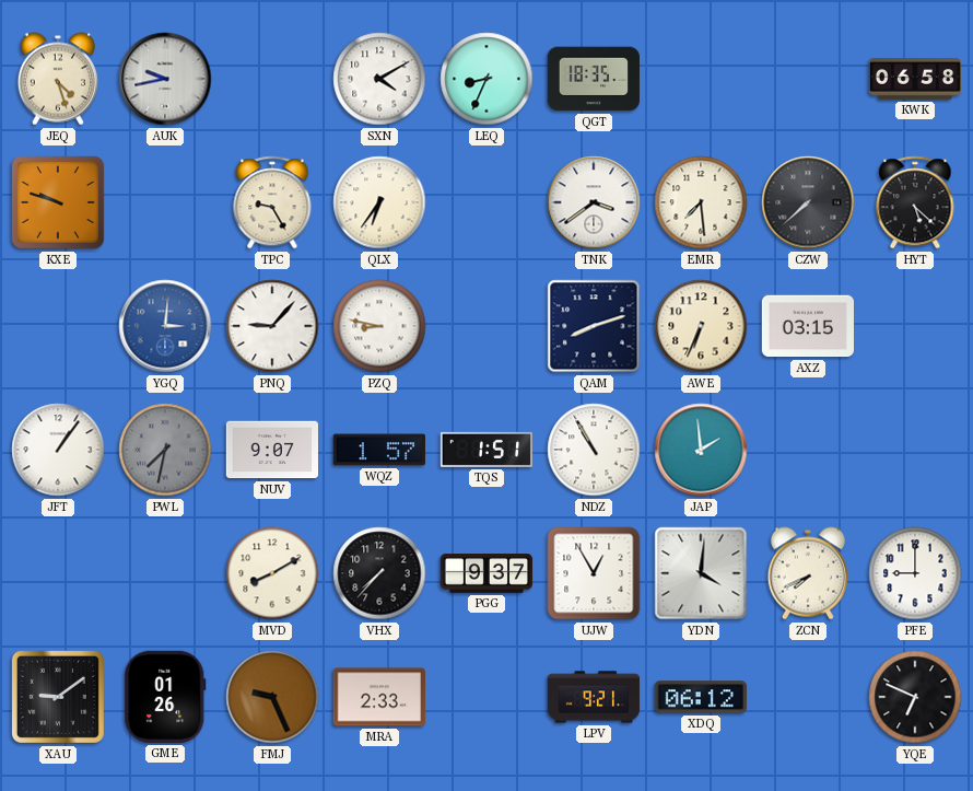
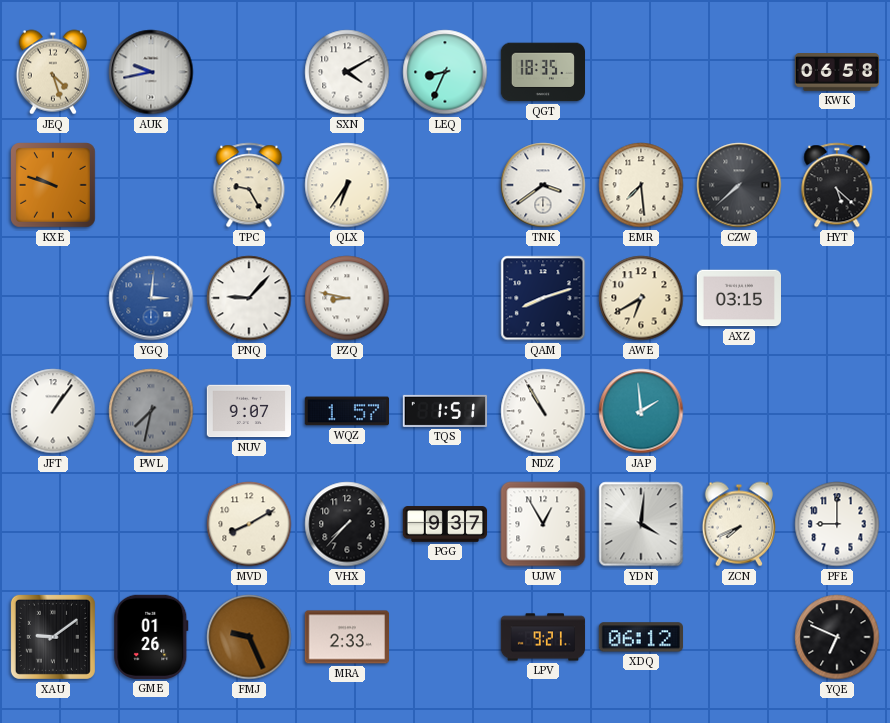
AWE: 6:34 -> 6:40 (641, 298)
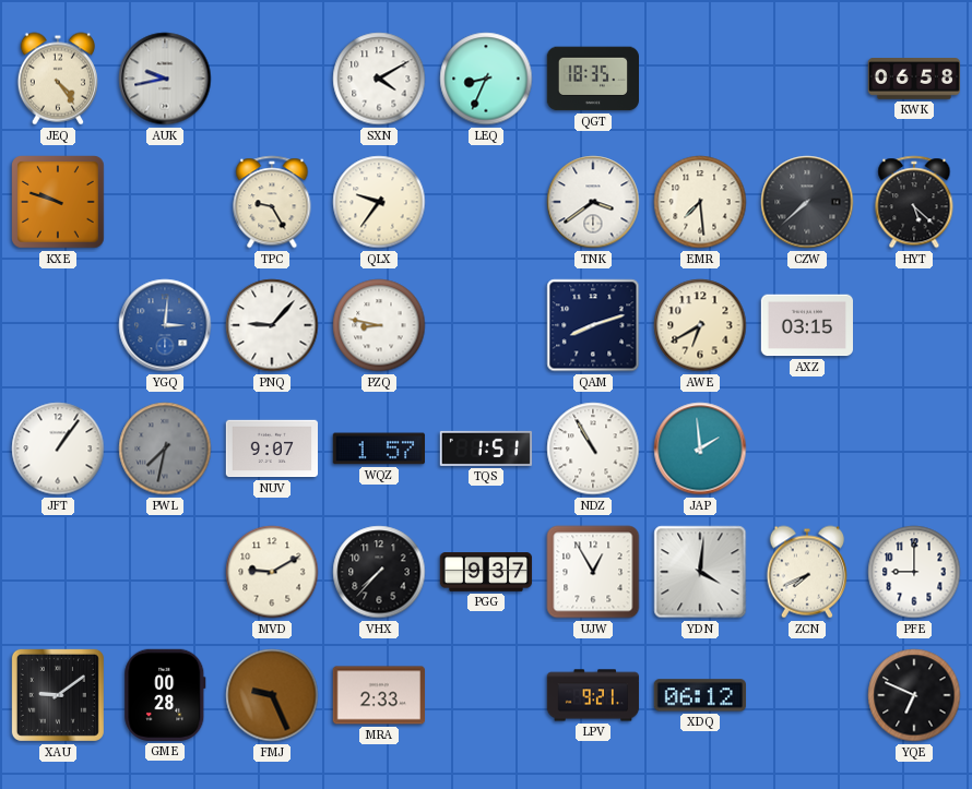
JEQ: 4:27 -> 4:24 (57, 79)
QLX: 6:36 -> 9:36 (379, 202)
MVD: 8:10 -> 9:10 (272, 572)
GME: 01:26 -> 00:28 (165, 695)
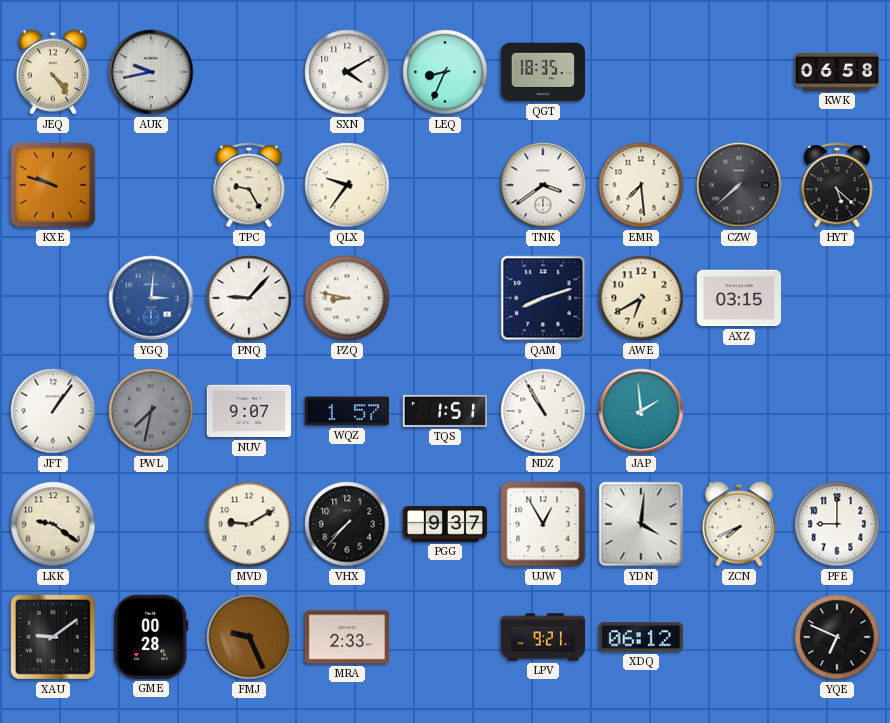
LKK: none -> 9:21 (53, 524)
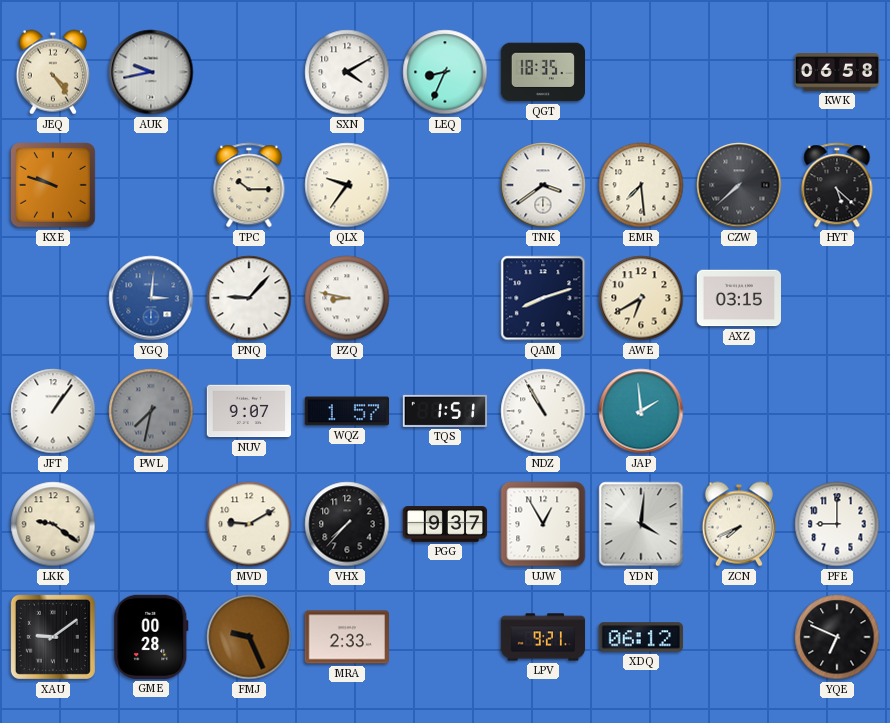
TPC: 9:25 -> 10:15 (249, 185)
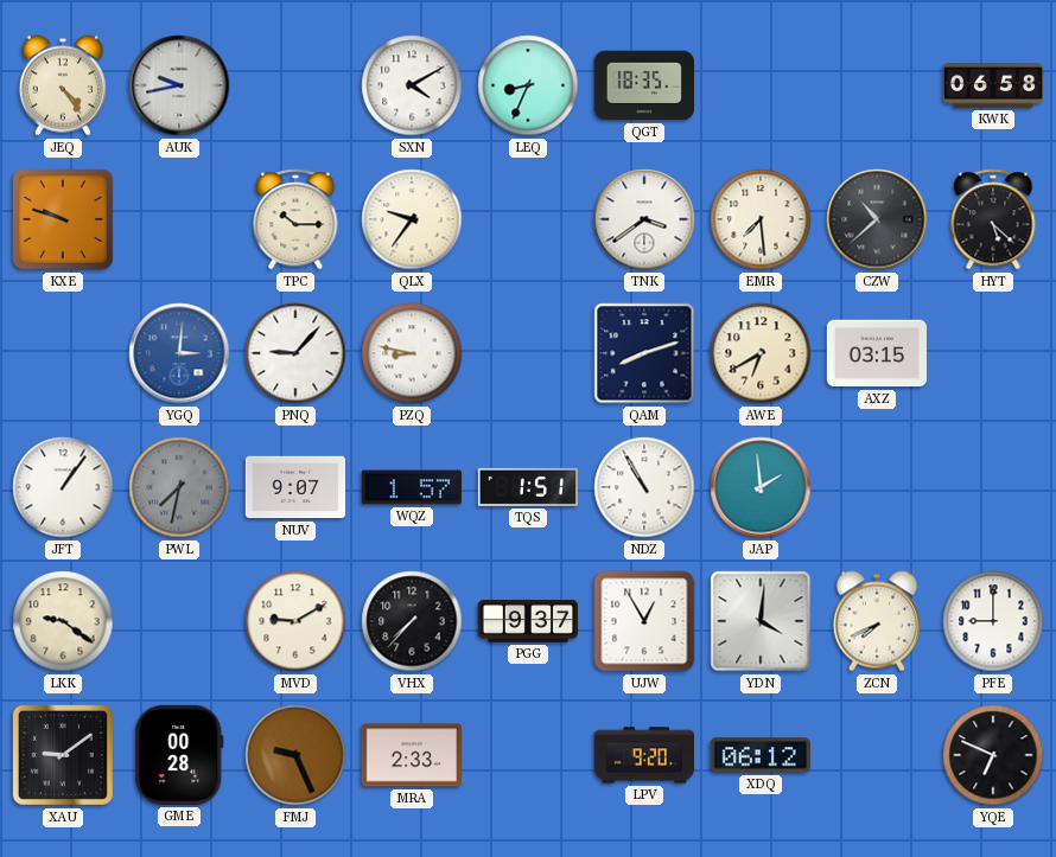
CZW: 7:38 -> 10:38 (877, 219)
LPV: 9:21 -> 9:20 (644, 755)
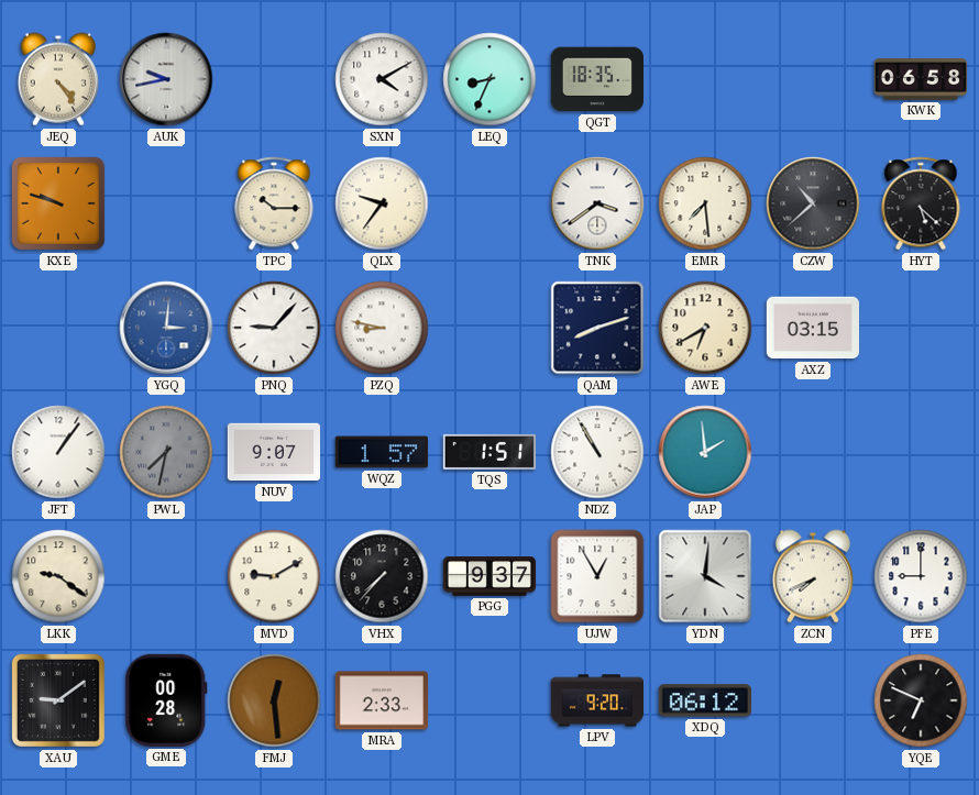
FMJ: 9:26 -> 12:29 (274, 700)
